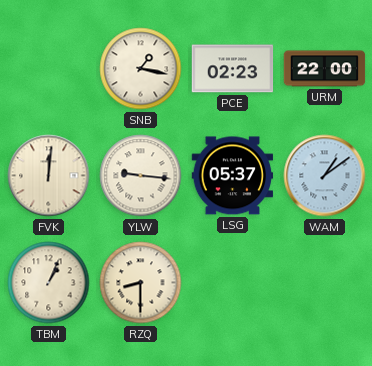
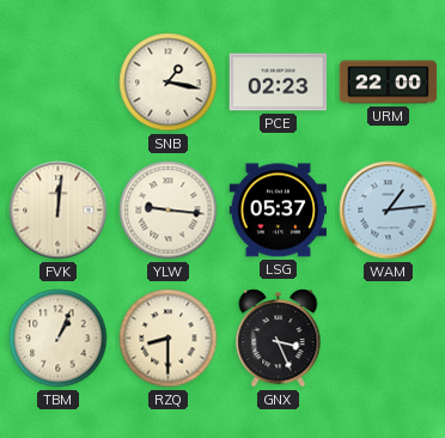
WAM: 1:09 -> 1:14 (389, 211)
GNX: none -> 3:26 (279, 339)
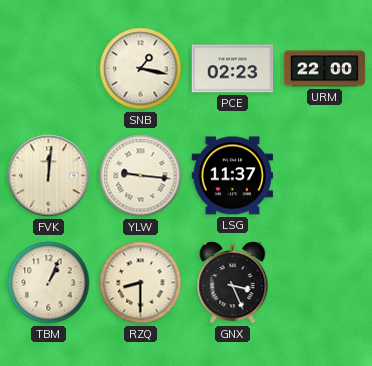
LSG: 05:37 -> 11:37 (233, 176)
WAM: 1:14 -> none (389, 211)
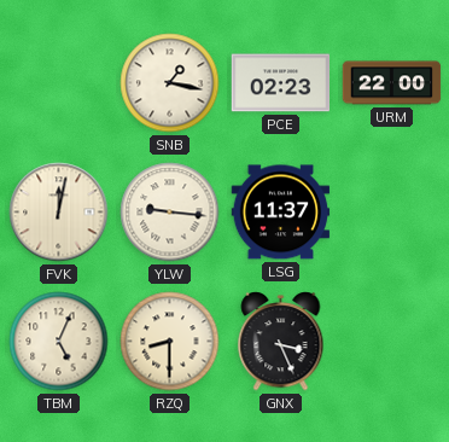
FVK: 12:01 -> 12:02 (59, 213)
TBM: 1:04 -> 5:04 (59, 342)
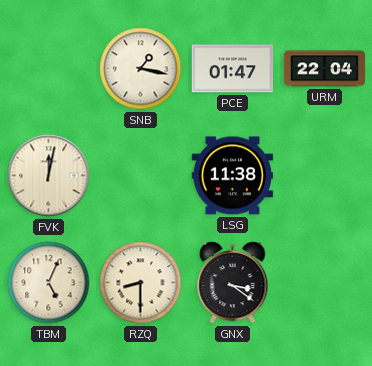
PCE: 02:23 -> 01:47 (233, 69)
URM: 22:00 -> 22:04 (325, 69)
YLW: 9:16 -> none (170, 213)
LSG: 11:37 -> 11:38 (233, 176)
GNX: 3:26 -> 3:21 (233, 283)
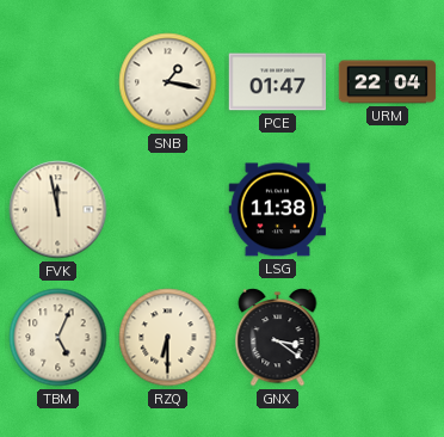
FVK: 12:02 -> 11:58 (58, 210)
RZQ: 8:30 -> 6:30 (168, 338)
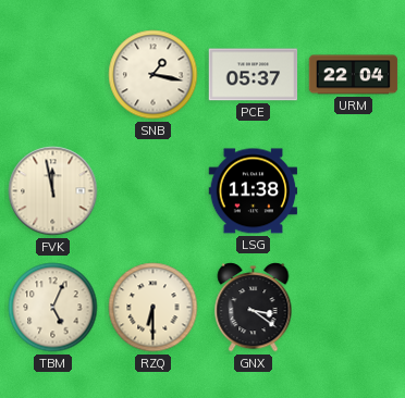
PCE: 01:47 -> 05:37 (254, 75)
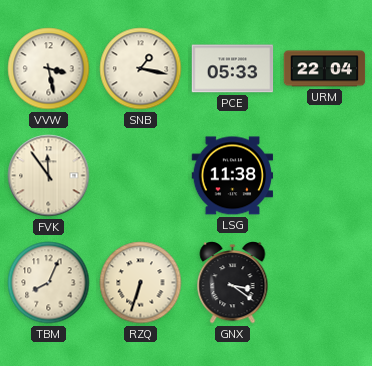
VVW: none -> 3:28 (49, 69)
PCE: 05:37 -> 05:33 (233, 69)
FVK: 11:58 -> 11:54 (49, 176)
TBM: 5:04 -> 8:04 (49, 283)
RZQ: 6:30 -> 6:33 (141, 283)
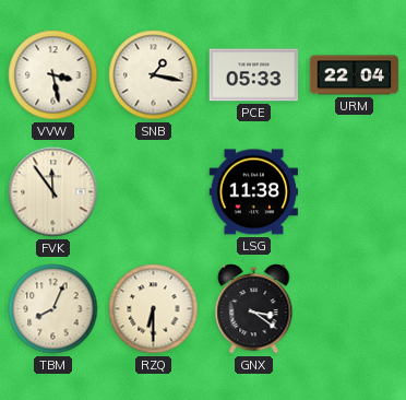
RZQ: 6:33 -> 6:30 (154, 309)
